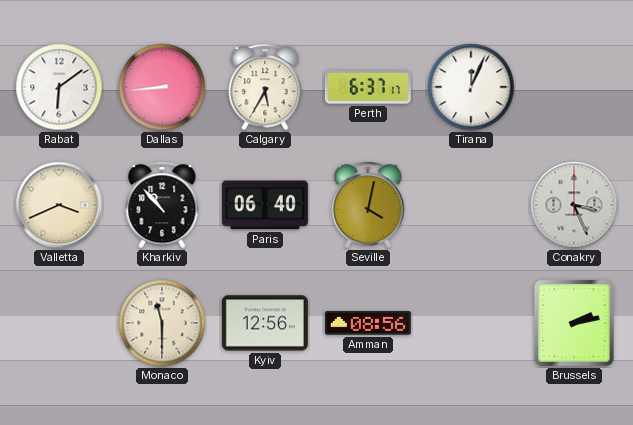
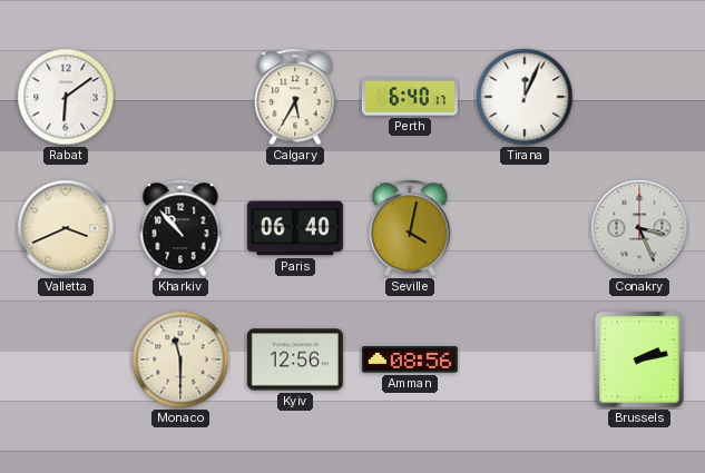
Dallas: 8:44 -> none (162, 87)
Perth: 6:37 -> 6:40 (410, 97)
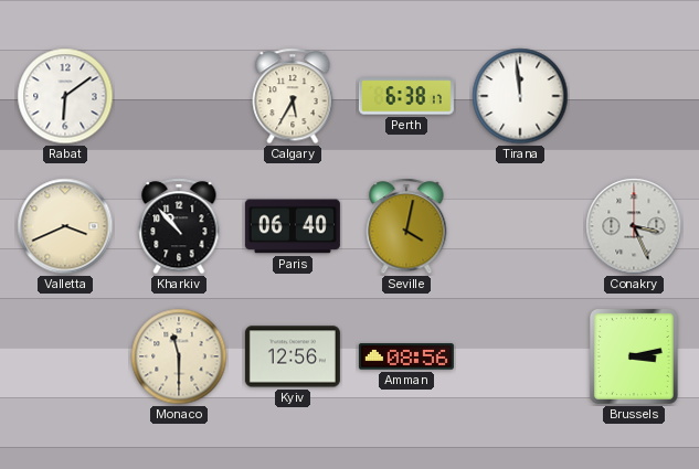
Perth: 6:40 -> 6:38 (406, 96)
Tirana: 12:04 -> 11:59 (520, 96)
Brussels: 2:13 -> 3:13 (634, 356)
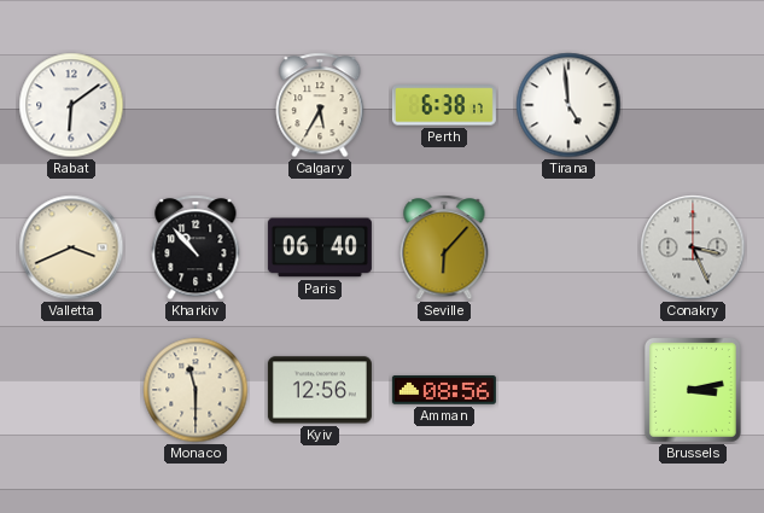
Tirana: 11:59 -> 4:59 (568, 105)
Seville: 4:02 -> 6:07 (444, 247)
